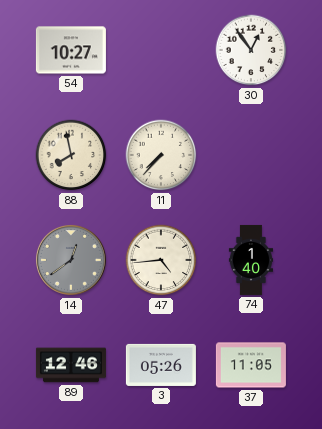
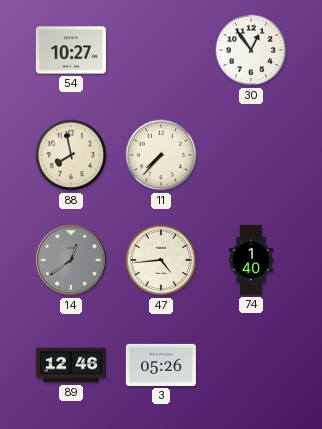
37: 11:05 -> none (251, 365)
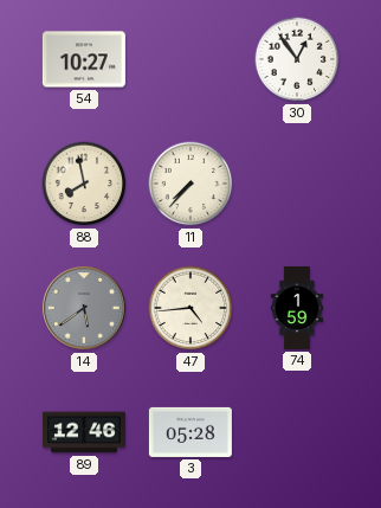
14: 12:39 -> 5:39 (84, 308)
74: 1:40 -> 1:59 (297, 308)
3: 05:26 -> 05:28 (190, 432)
